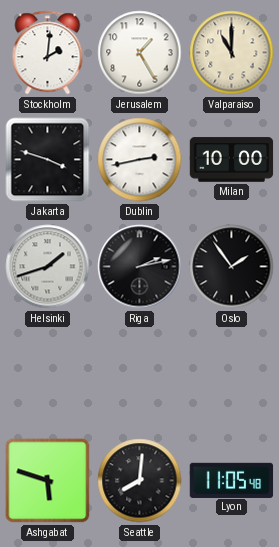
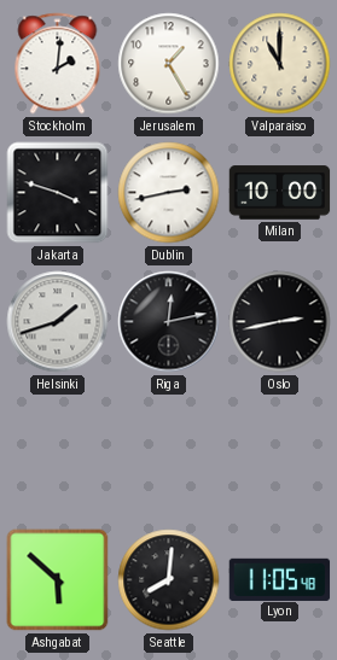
Riga: 2:13 -> 12:13 (169, 322)
Oslo: 1:54 -> 2:43 (280, 322)
Ashgabat: 5:48 -> 5:52 (58, 580)
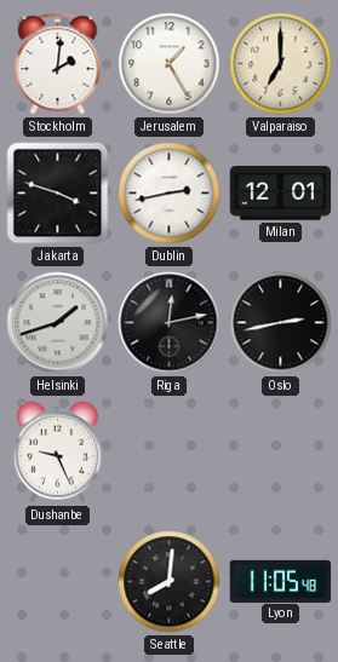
Valparaiso: 11:00 -> 7:00 (281, 64)
Milan: 10:00 -> 12:01 (281, 194)
Dushanbe: none -> 9:26 (57, 453)
Ashgabat: 5:52 -> none (58, 580)
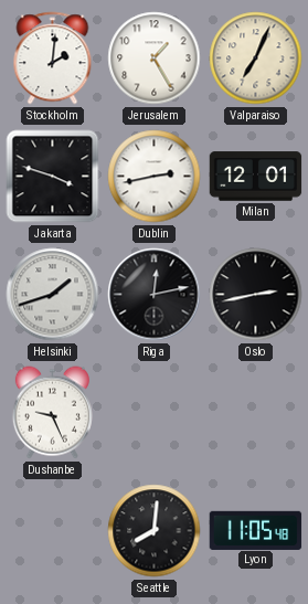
Valparaiso: 7:00 -> 7:04 (256, 59)
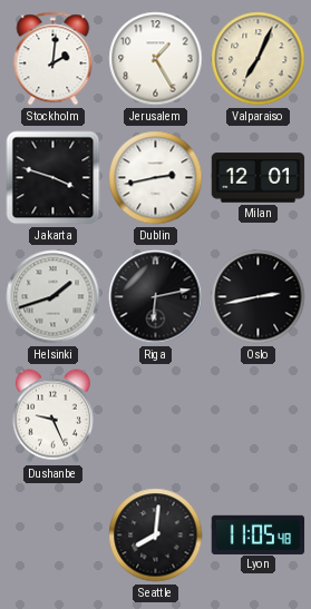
Riga: 12:13 -> 6:13 (156, 297)
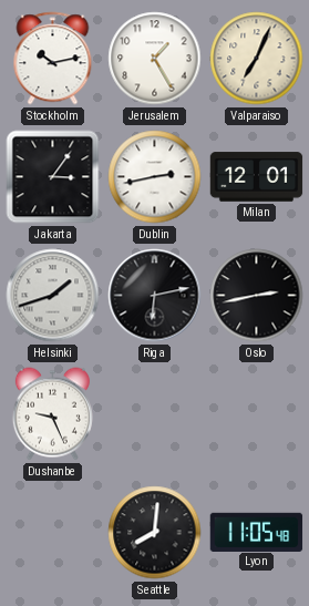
Stockholm: 2:01 -> 10:13 (53, 59)
Jakarta: 3:48 -> 3:06 (53, 177)
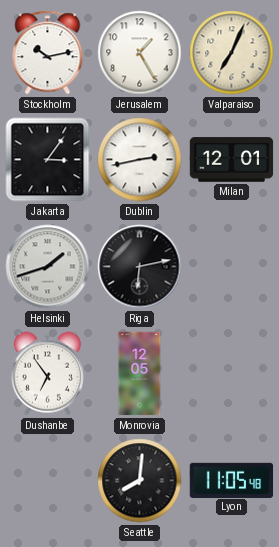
Oslo: 2:43 -> none (257, 296)
Dushanbe: 9:26 -> 6:54 (47, 374)
Monrovia: none -> 12:05 (140, 374)
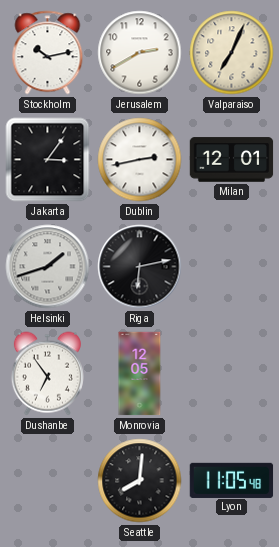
Jerusalem: 1:25 -> 2:40 (140, 53)
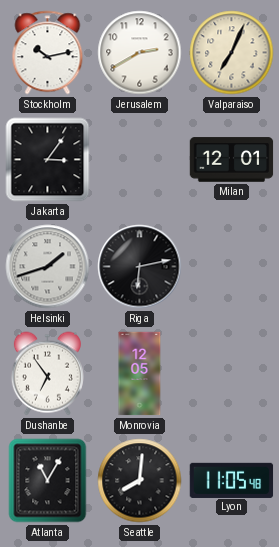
Dublin: 2:43 -> none (140, 160)
Atlanta: none -> 11:05 (48, 481)
